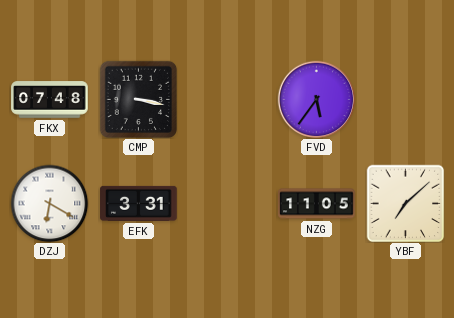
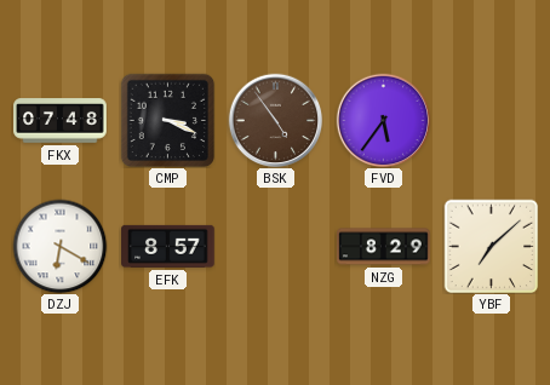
CMP: 3:17 -> 3:19 (167, 120)
BSK: none -> 4:54 (275, 120)
EFK: 3:31 -> 8:57 (168, 246)
NZG: 11:05 -> 8:29 (384, 247)
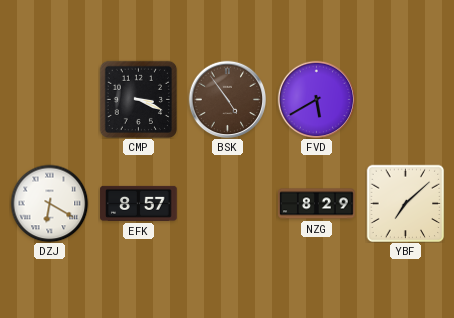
FKX: 07:48 -> none (61, 121)
FVD: 5:36 -> 5:40 (316, 99)
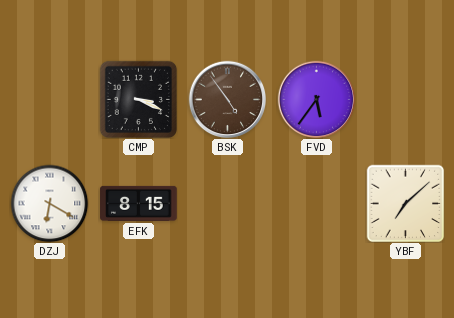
FVD: 5:40 -> 5:36 (316, 99)
EFK: 8:57 -> 8:15 (139, 203)
NZG: 8:29 -> none (317, 204)
